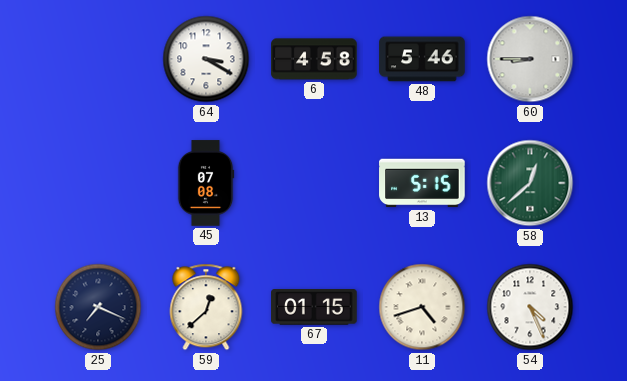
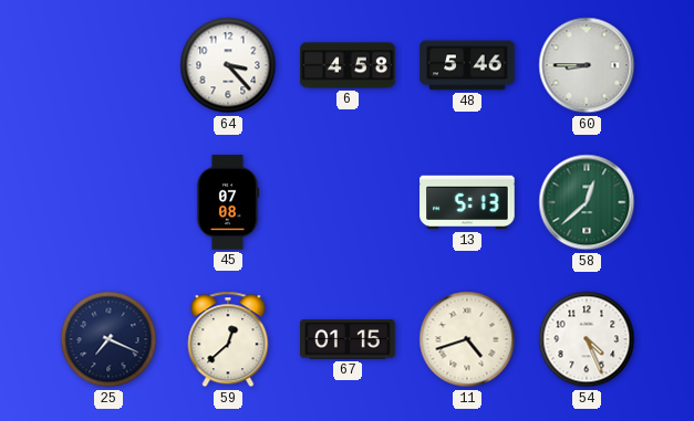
64: 3:20 -> 3:23 (228, 65)
13: 5:15 -> 5:13 (467, 202)
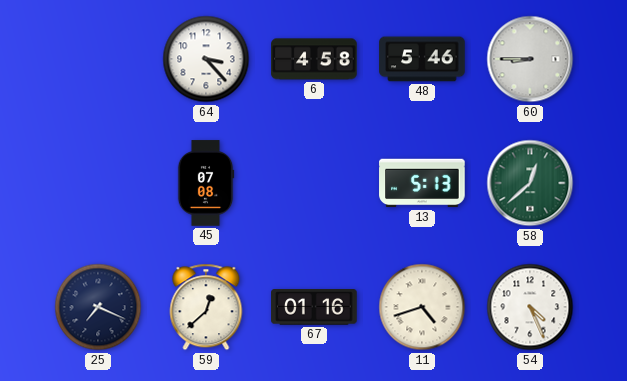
67: 01:15 -> 01:16 (314, 307)
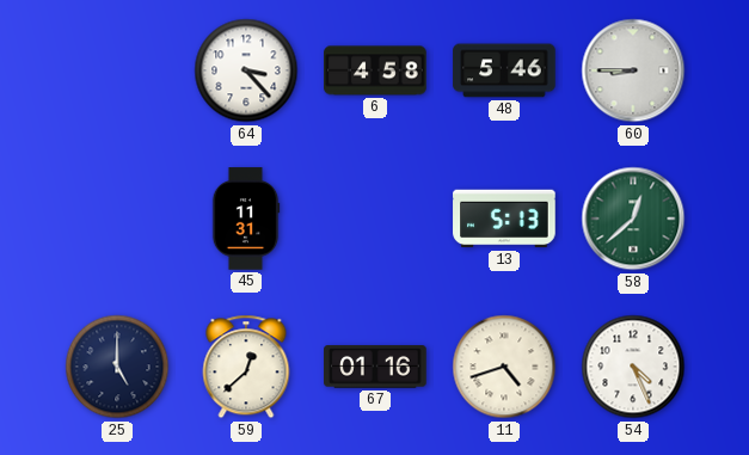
45: 07:08 -> 11:31 (246, 219)
25: 7:19 -> 5:00 (117, 367)
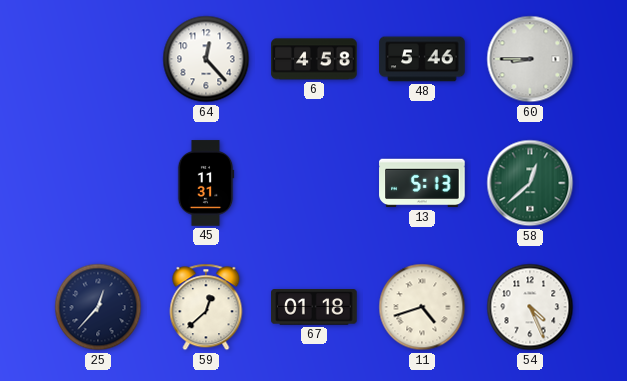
64: 3:23 -> 12:23 (206, 59)
25: 5:00 -> 12:37 (98, 307)
67: 01:16 -> 01:18 (314, 307)
